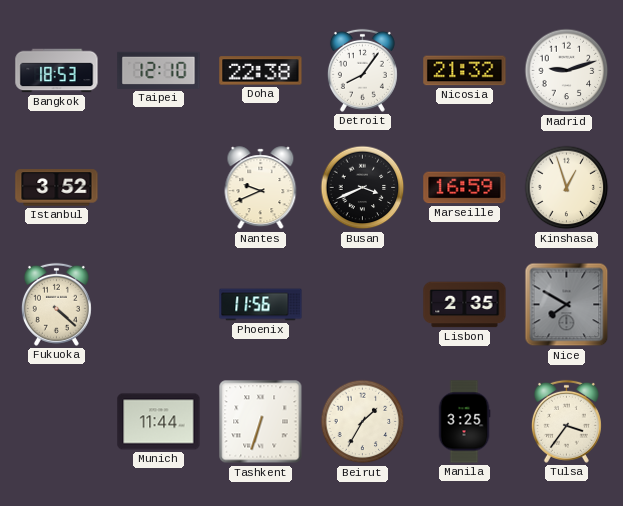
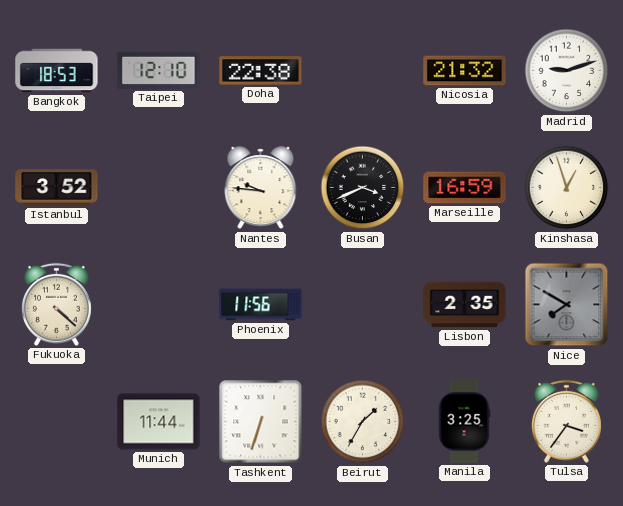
Detroit: 8:06 -> none (362, 70)
Nantes: 9:41 -> 9:46 (261, 188)
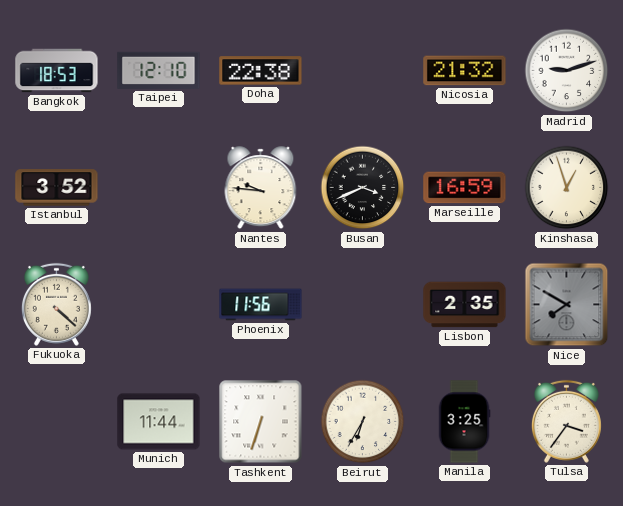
Beirut: 1:35 -> 6:35 (363, 422)
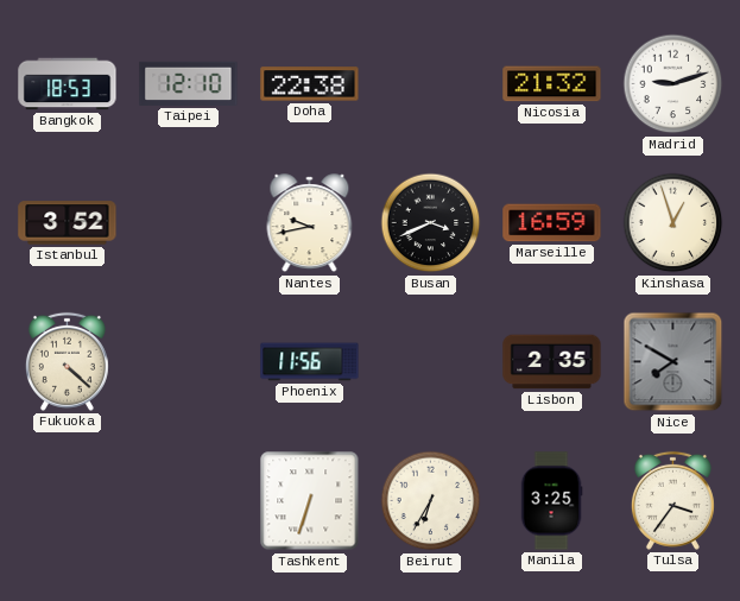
Nantes: 9:46 -> 9:43 (310, 223)
Munich: 11:44 -> none (159, 422)
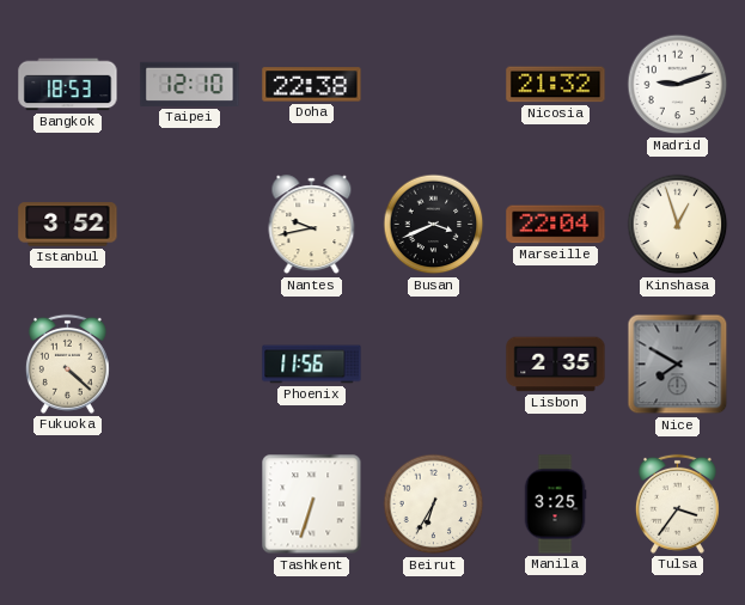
Marseille: 16:59 -> 22:04 (556, 225)
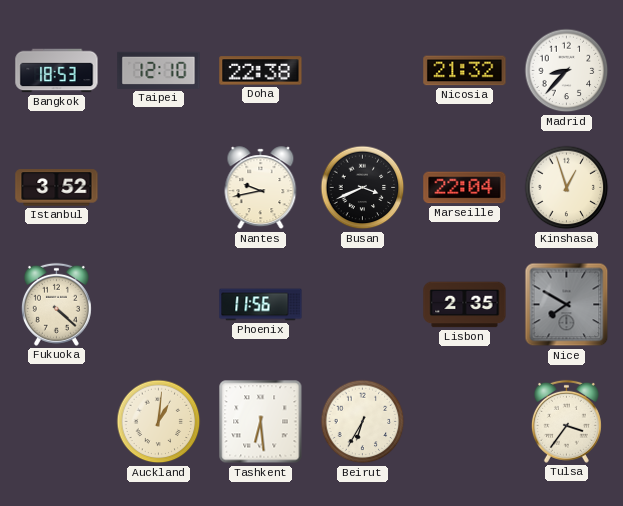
Madrid: 9:12 -> 8:37 (567, 71)
Auckland: none -> 1:01 (159, 422)
Tashkent: 6:33 -> 6:29 (261, 422)
Manila: 3:25 -> none (555, 505)
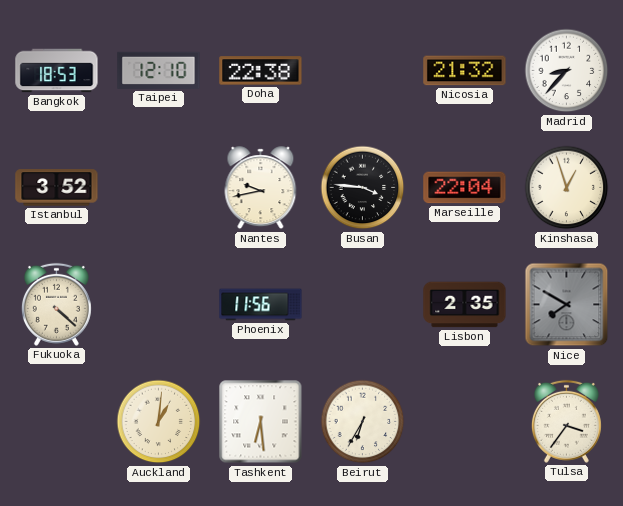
Busan: 3:41 -> 3:46 (363, 188)
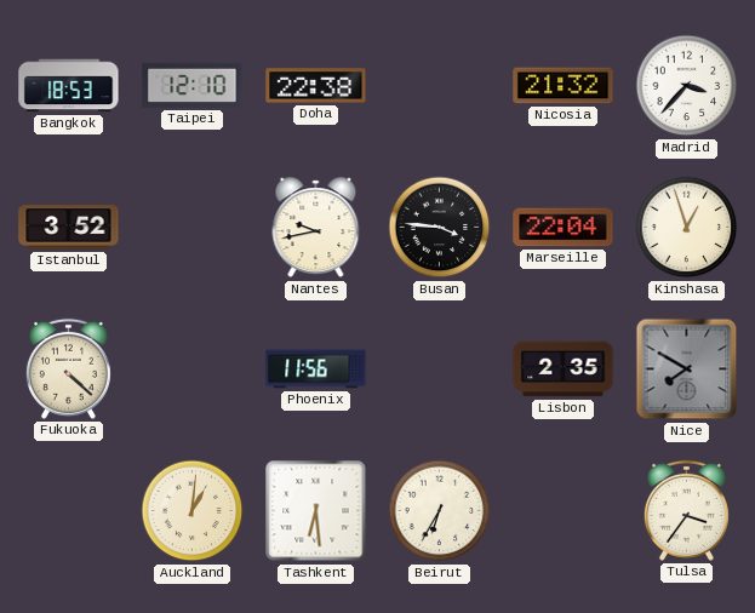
Madrid: 8:37 -> 3:37 (687, 86)
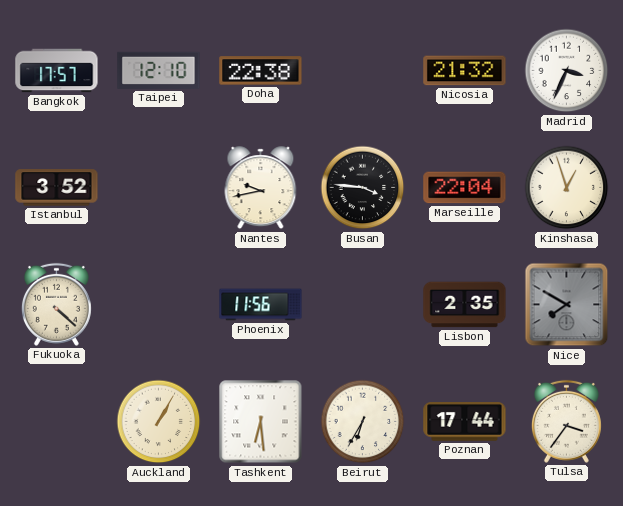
Bangkok: 18:53 -> 17:57 (57, 71)
Madrid: 3:37 -> 3:34 (567, 71)
Auckland: 1:01 -> 1:05 (159, 422)
Poznan: none -> 17:44 (465, 422)
